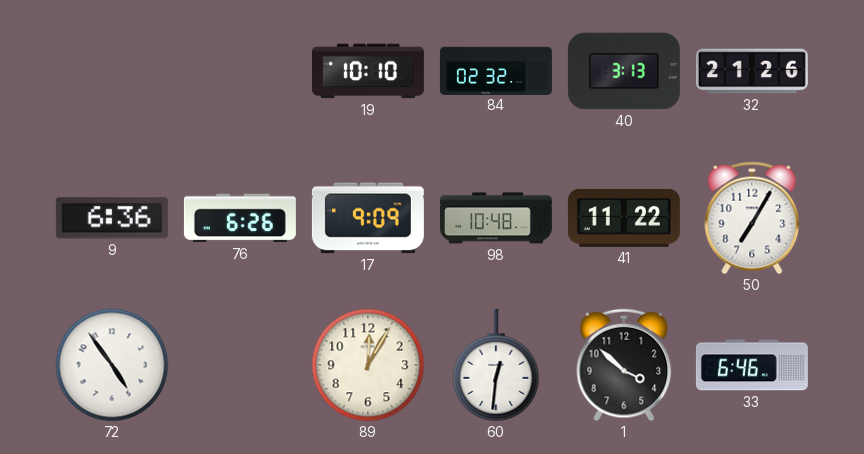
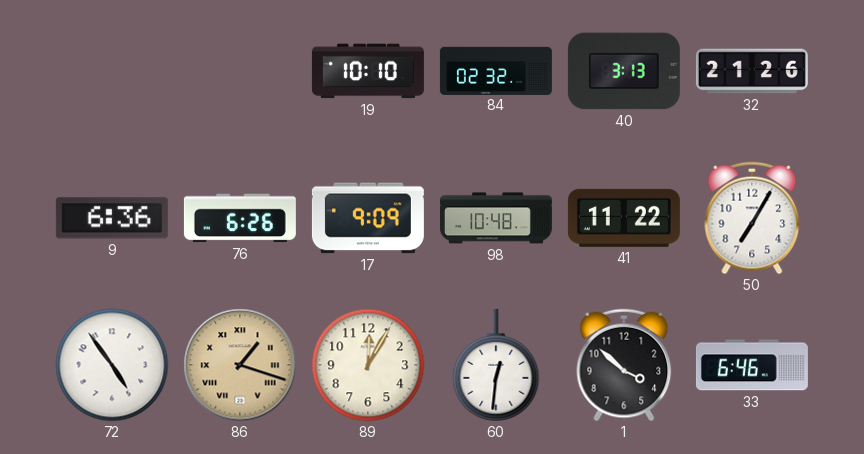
86: none -> 1:18 (240, 365)
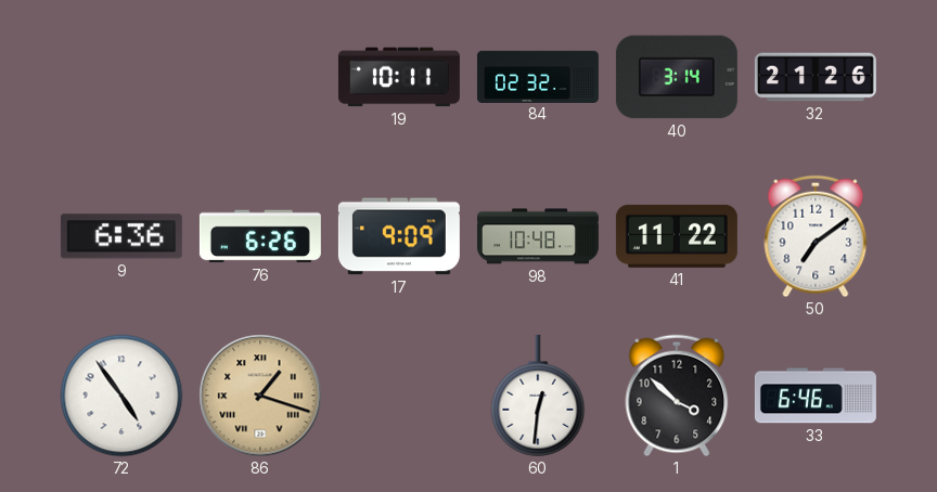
19: 10:10 -> 10:11 (399, 77)
40: 3:13 -> 3:14 (677, 77)
50: 7:05 -> 7:09 (816, 236)
89: 12:05 -> none (368, 365)
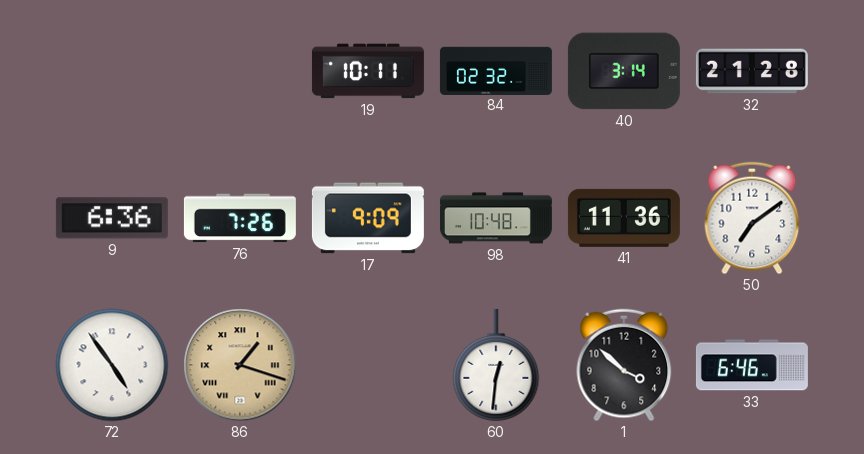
32: 21:26 -> 21:28 (752, 71)
76: 6:26 -> 7:26 (240, 218)
41: 11:22 -> 11:36 (624, 218)
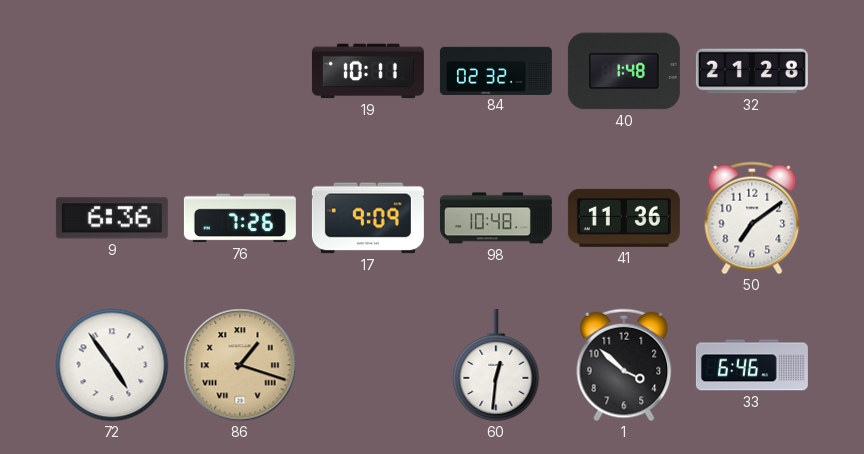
40: 3:14 -> 1:48 (624, 71)
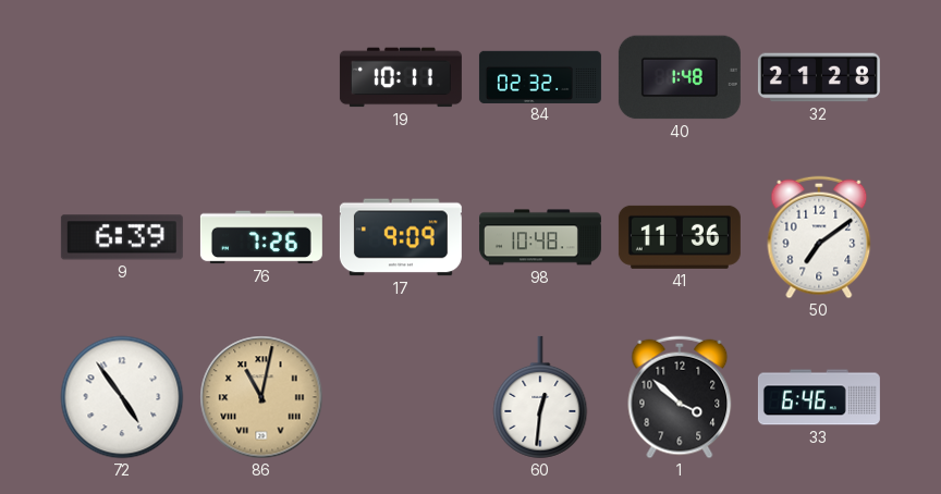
9: 6:36 -> 6:39 (122, 237)
86: 1:18 -> 11:02 (261, 397)
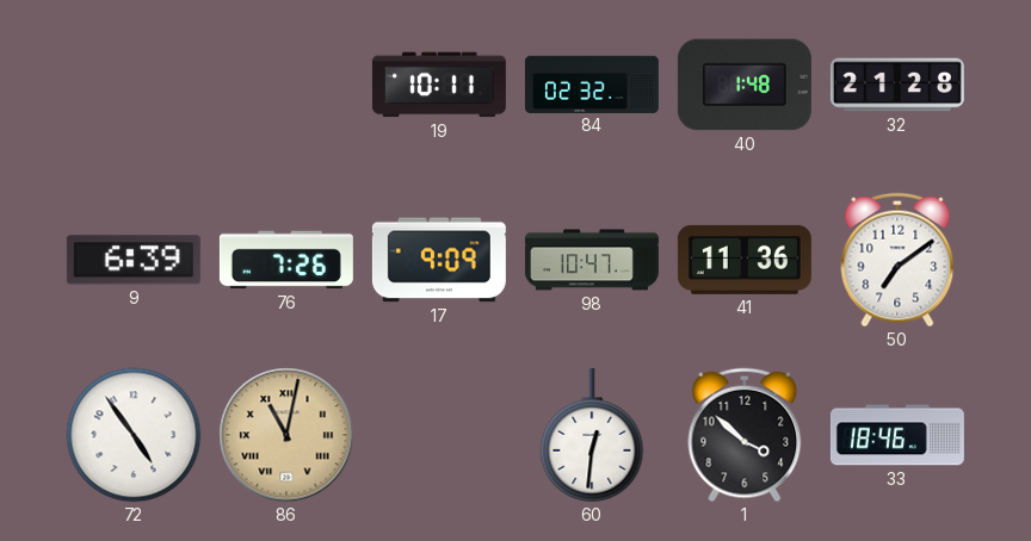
98: 10:48 -> 10:47 (592, 260)
33: 6:46 -> 18:46 (897, 435)
